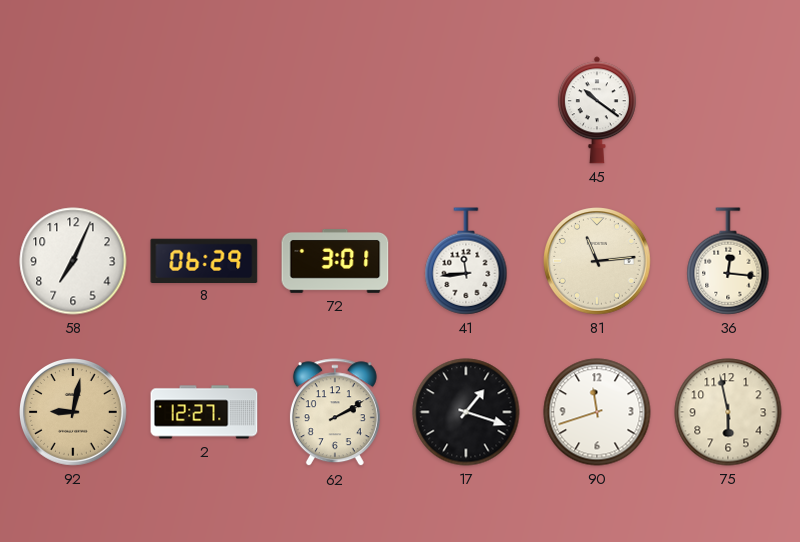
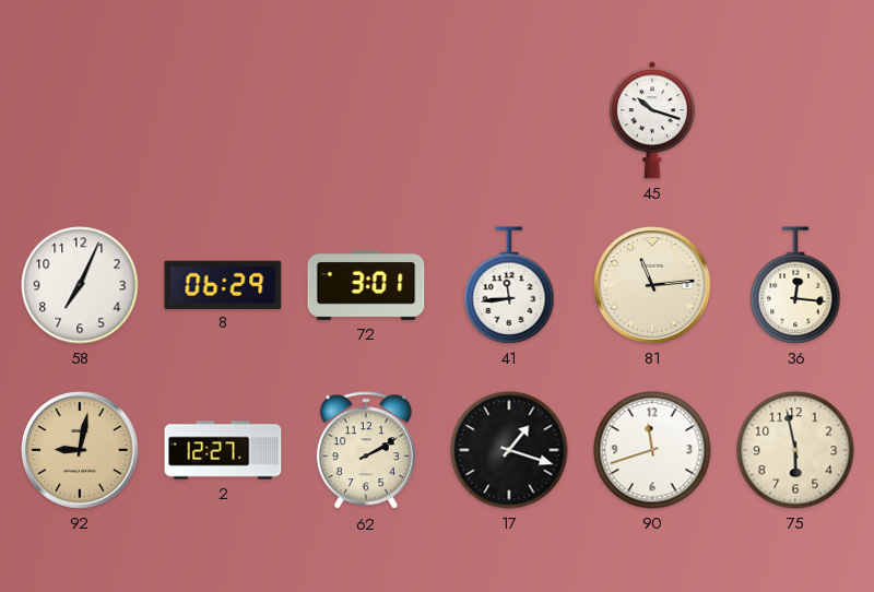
45: 10:21 -> 10:18 (652, 120)
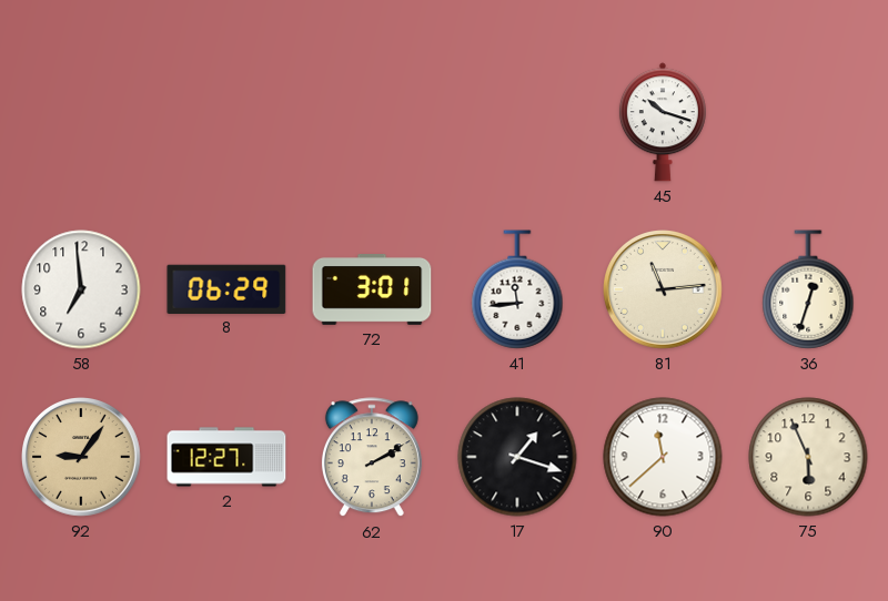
58: 7:04 -> 6:59 (81, 289)
36: 12:16 -> 12:33 (808, 289)
92: 9:02 -> 9:06 (82, 458)
90: 11:42 -> 11:38 (663, 457)
75: 5:58 -> 5:56 (808, 457)
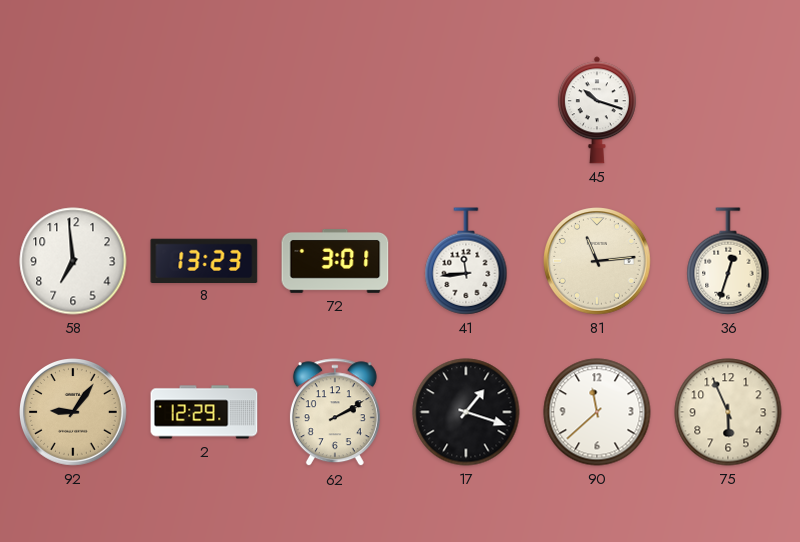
8: 06:29 -> 13:23 (204, 260)
2: 12:27 -> 12:29 (204, 412)
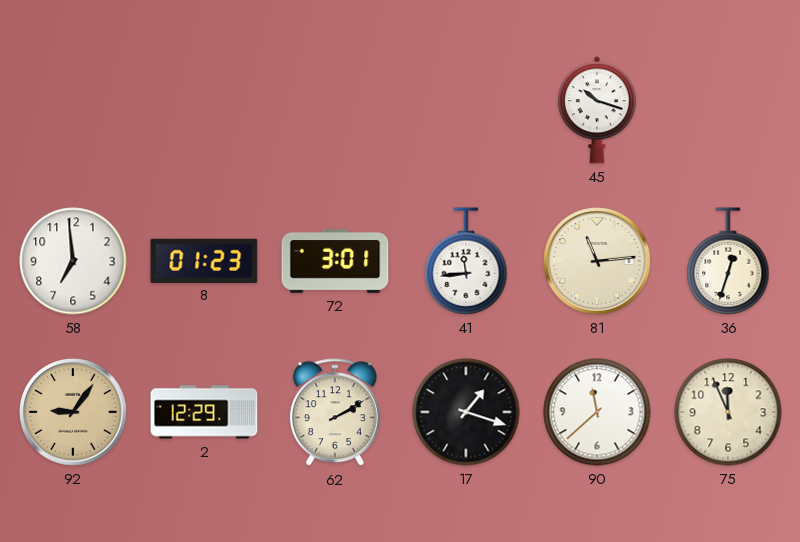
8: 13:23 -> 01:23 (204, 260)
75: 5:56 -> 11:56 (728, 412)
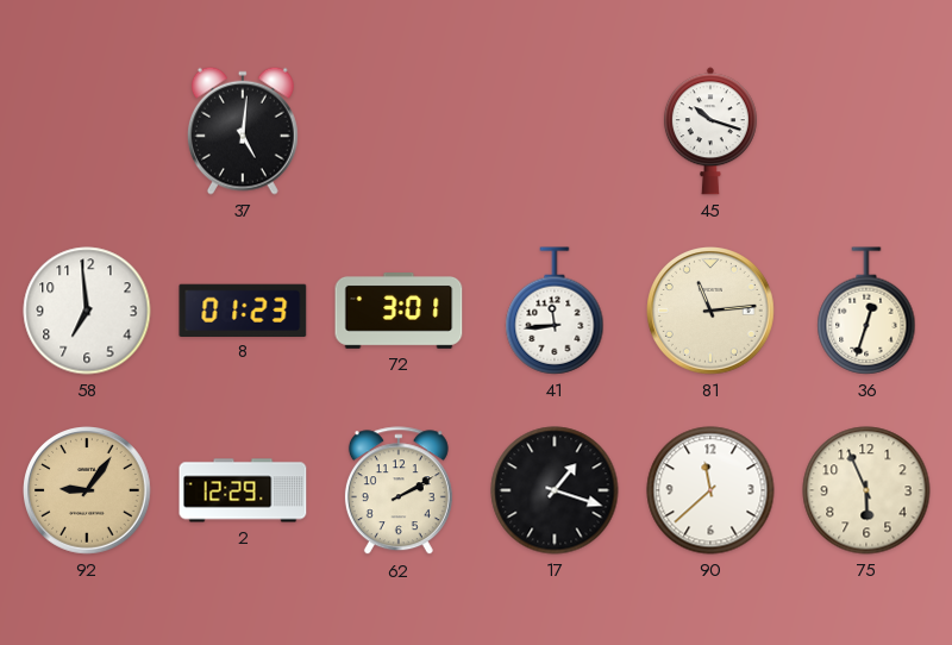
37: none -> 5:01 (243, 131)
75: 11:56 -> 5:56 (866, 490)
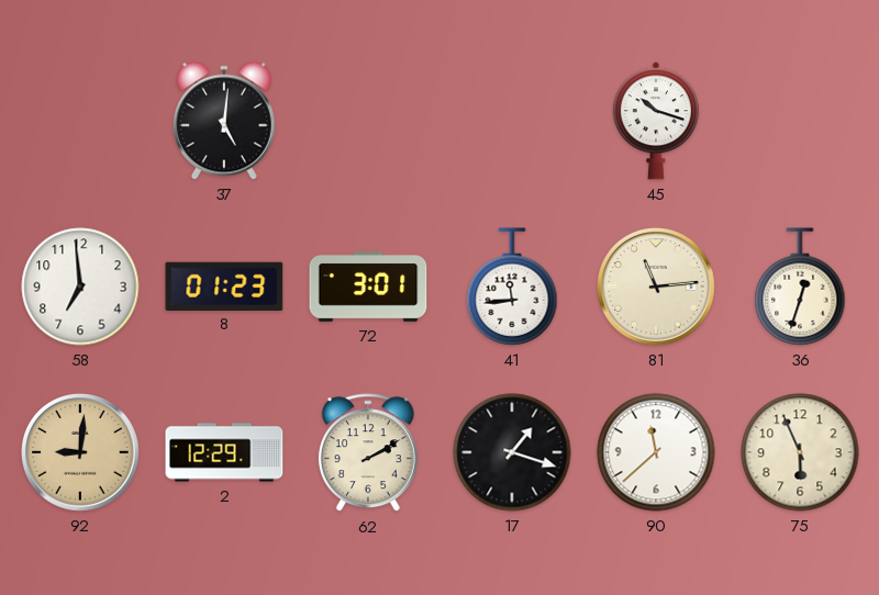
92: 9:06 -> 9:01 (81, 453)
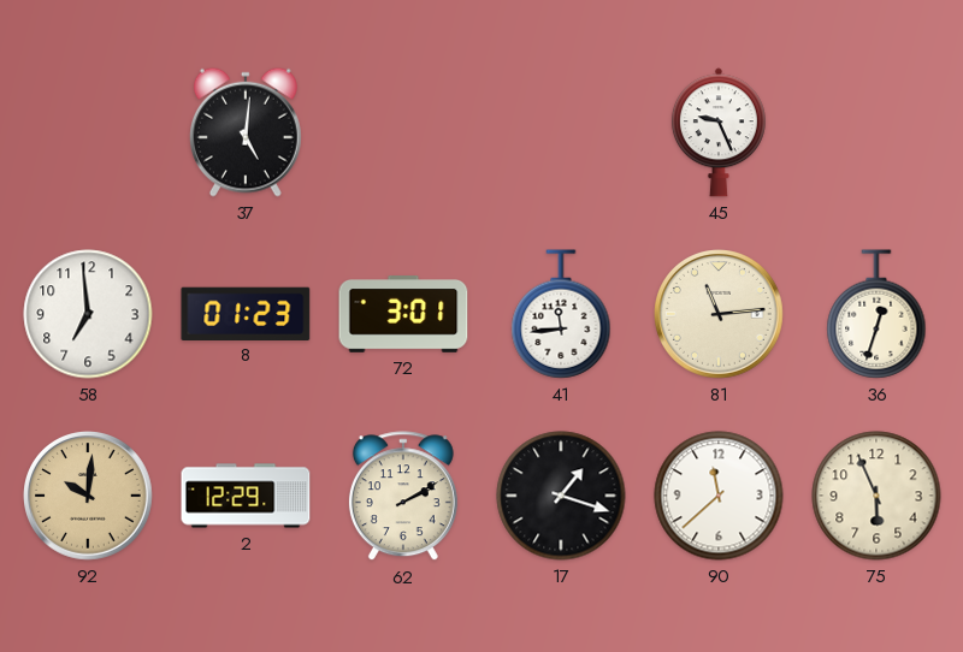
45: 10:18 -> 9:26 (719, 132)
92: 9:01 -> 10:01 (89, 497)
